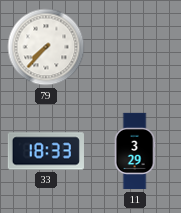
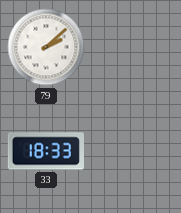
79: 7:37 -> 2:08 (46, 47)
11: 3:29 -> none (135, 151)
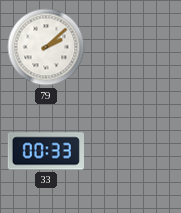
33: 18:33 -> 00:33 (46, 151)
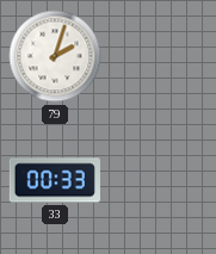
79: 2:08 -> 2:03 (55, 56)
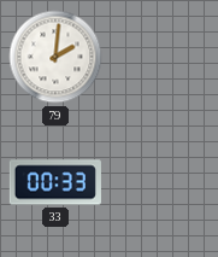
79: 2:03 -> 2:01 (55, 57)
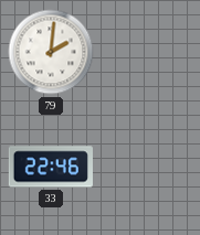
33: 00:33 -> 22:46 (51, 167)
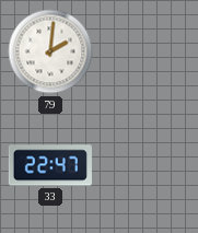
33: 22:46 -> 22:47 (50, 165)
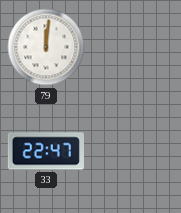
79: 2:01 -> 12:01 (46, 47)
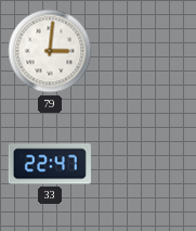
79: 12:01 -> 3:01 (50, 51)
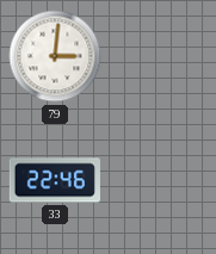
33: 22:47 -> 22:46 (55, 180)
